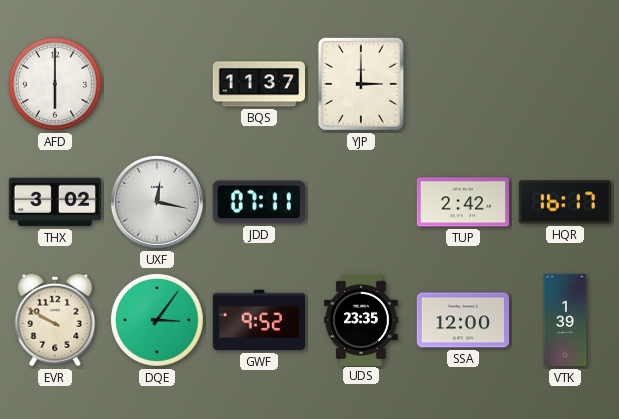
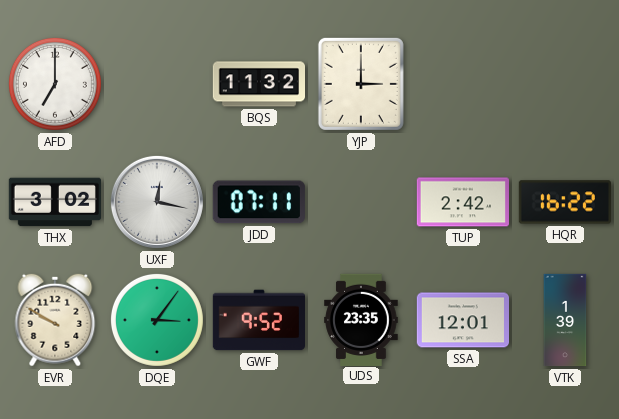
AFD: 6:00 -> 7:00 (55, 84)
BQS: 11:37 -> 11:32 (258, 84)
HQR: 16:17 -> 16:22 (565, 202)
SSA: 12:00 -> 12:01 (462, 320)
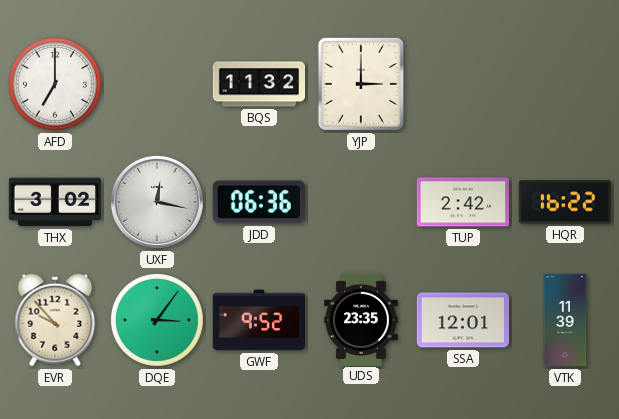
JDD: 07:11 -> 06:36 (259, 202)
EVR: 9:50 -> 9:53 (55, 320)
VTK: 1:39 -> 11:39 (565, 320)
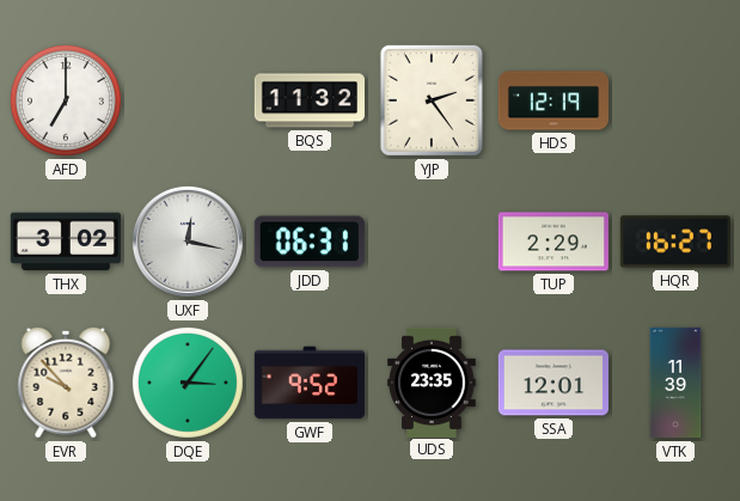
YJP: 3:00 -> 2:24 (432, 100)
HDS: none -> 12:19 (552, 100)
JDD: 06:36 -> 06:31 (310, 242)
TUP: 2:42 -> 2:29 (552, 242)
HQR: 16:22 -> 16:27 (675, 242)
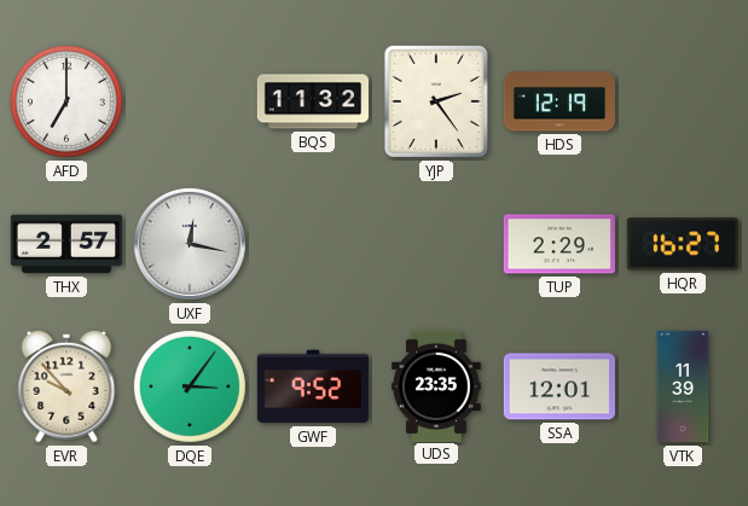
THX: 3:02 -> 2:57 (65, 244)
JDD: 06:31 -> none (310, 242)
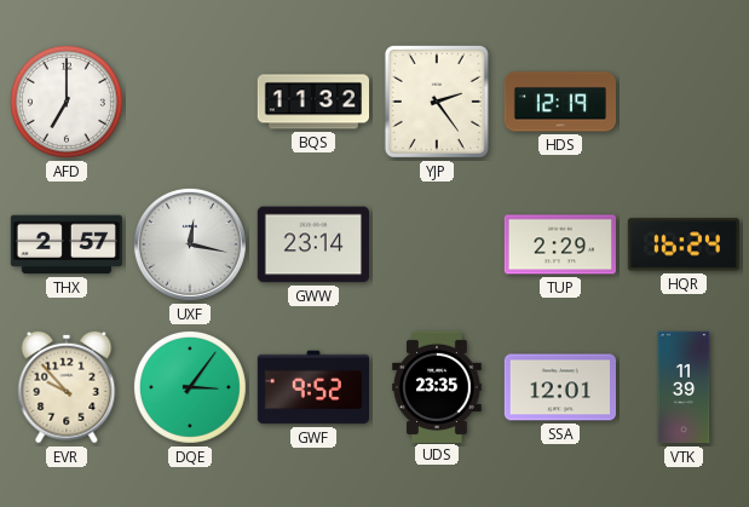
GWW: none -> 23:14 (313, 244)
HQR: 16:27 -> 16:24 (684, 244)
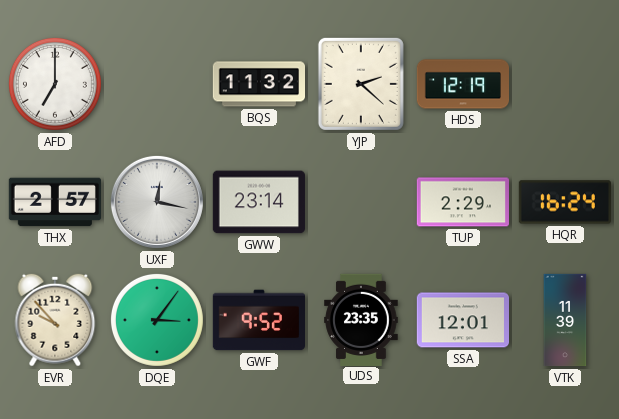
YJP: 2:24 -> 2:22 (361, 84)
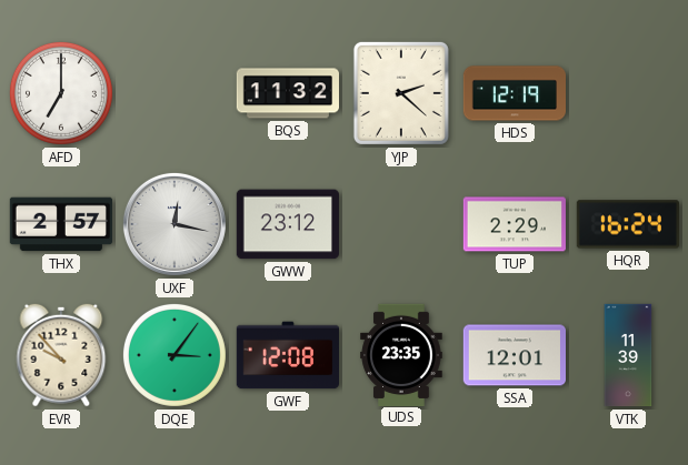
GWW: 23:14 -> 23:12 (288, 224)
GWF: 9:52 -> 12:08 (287, 355)
